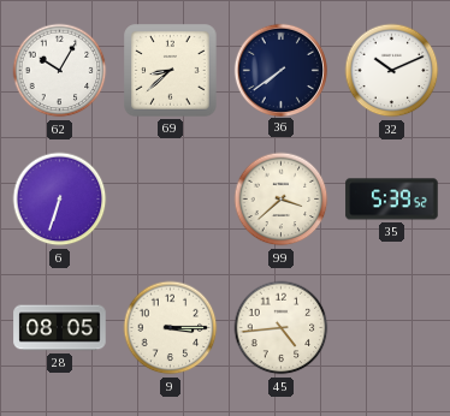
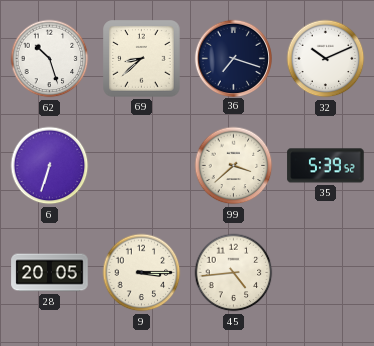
62: 10:05 -> 10:27 (50, 59)
36: 7:39 -> 7:18 (233, 58)
28: 08:05 -> 20:05 (50, 273)
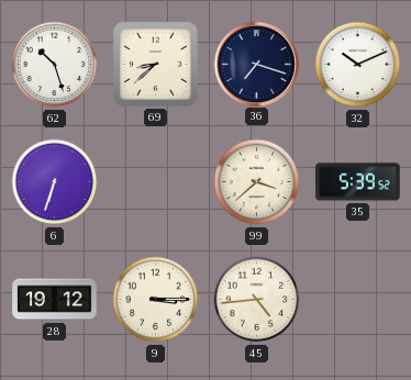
28: 20:05 -> 19:12 (55, 300)
